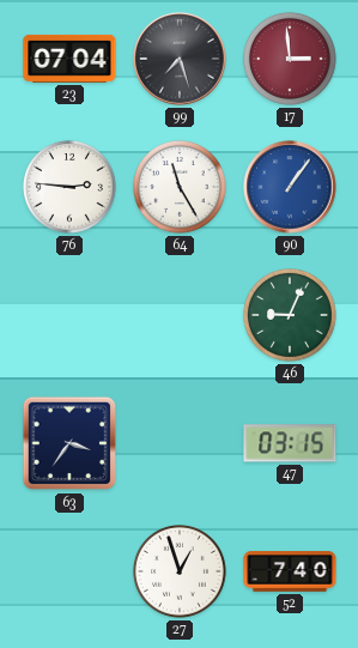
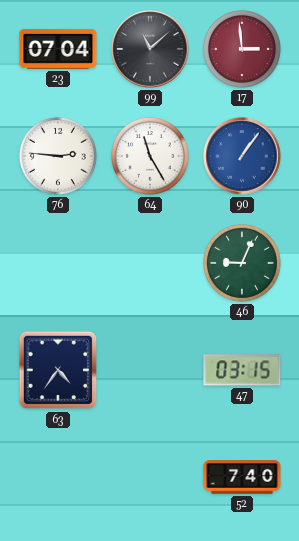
99: 7:27 -> 11:08 (150, 49)
63: 3:36 -> 4:36 (58, 370)
27: 12:57 -> none (181, 573)
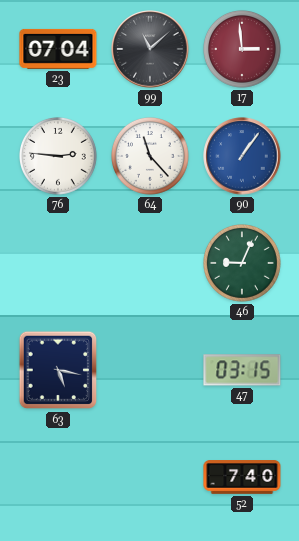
64: 11:25 -> 11:23 (151, 157)
63: 4:36 -> 5:17 (58, 370)
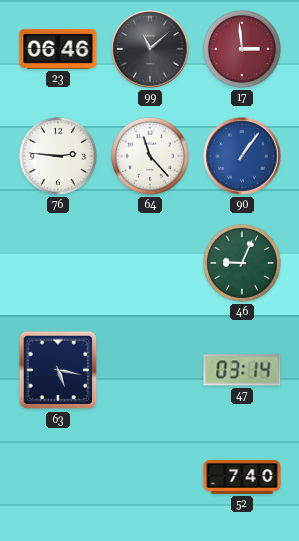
23: 07:04 -> 06:46 (58, 49)
47: 03:15 -> 03:14 (242, 370)
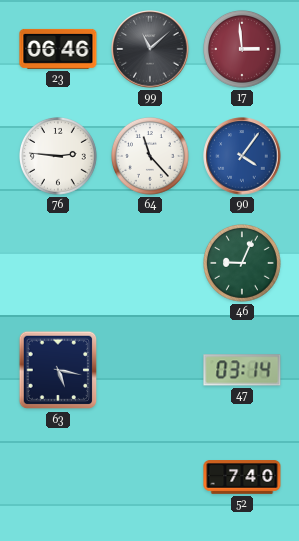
90: 1:06 -> 4:06 (242, 156)
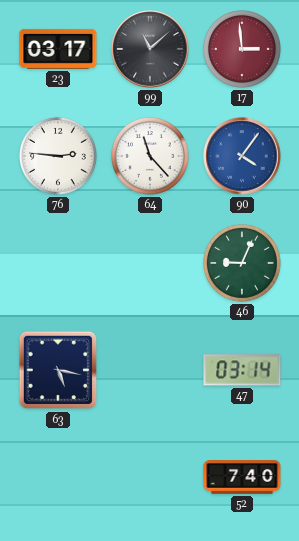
23: 06:46 -> 03:17 (58, 49)
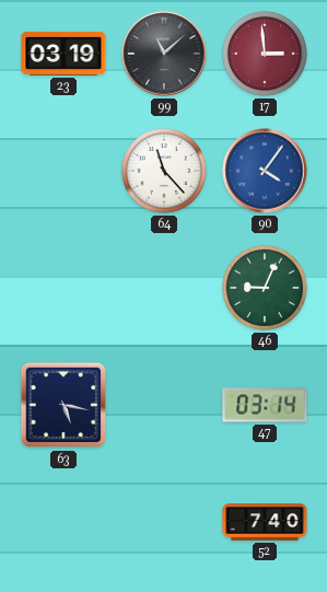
23: 03:17 -> 03:19 (63, 54)
76: 2:46 -> none (59, 157)
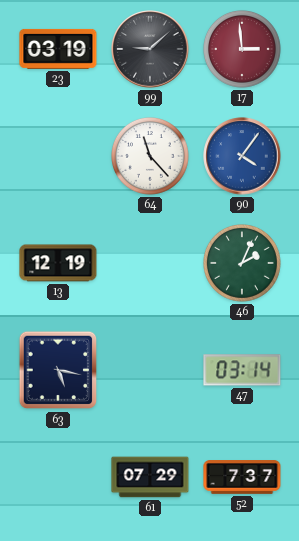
99: 11:08 -> 9:08 (150, 49)
13: none -> 12:19 (58, 263)
46: 9:04 -> 2:04 (243, 264)
61: none -> 07:29 (150, 477)
52: 7:40 -> 7:37 (242, 477)
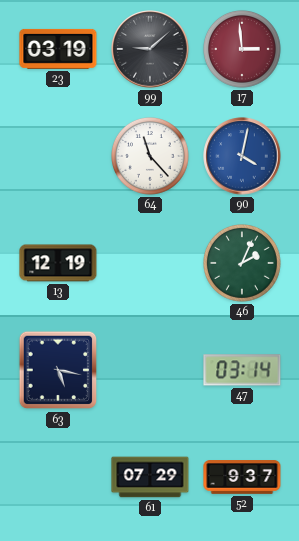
90: 4:06 -> 4:02 (242, 156)
52: 7:37 -> 9:37 (242, 477)
